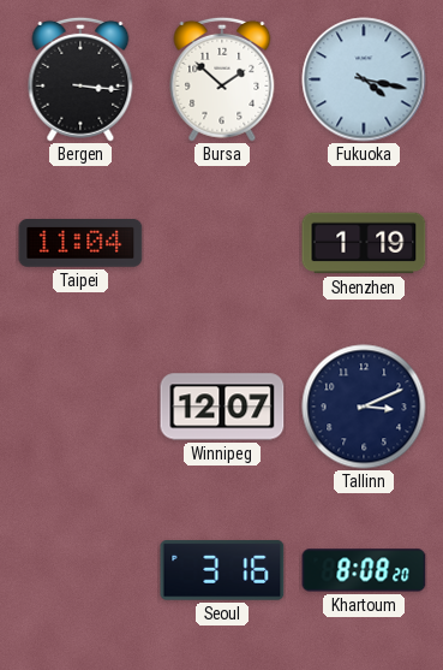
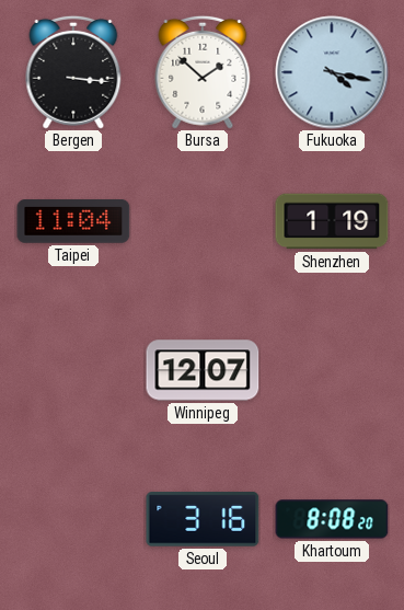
Tallinn: 3:11 -> none (364, 407)
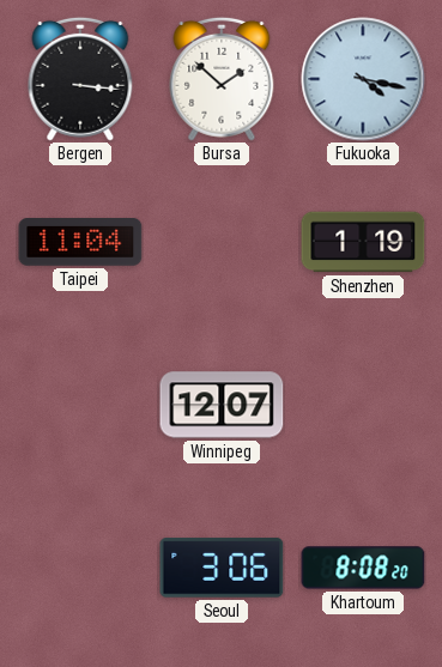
Seoul: 3:16 -> 3:06 (222, 568)
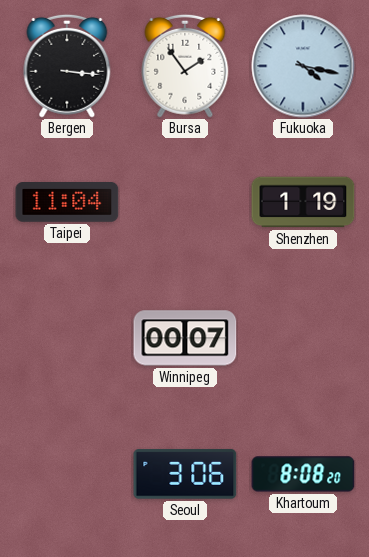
Bursa: 1:52 -> 1:54 (185, 66)
Winnipeg: 12:07 -> 00:07 (185, 338)
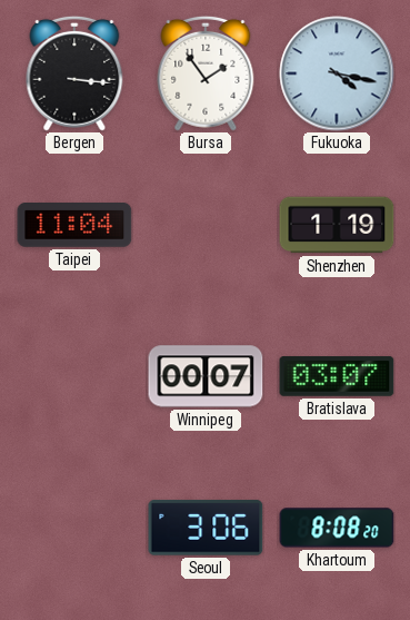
Bratislava: none -> 03:07 (337, 376)
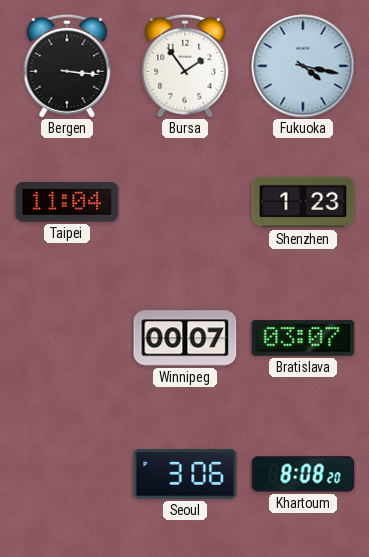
Shenzhen: 1:19 -> 1:23 (303, 202)
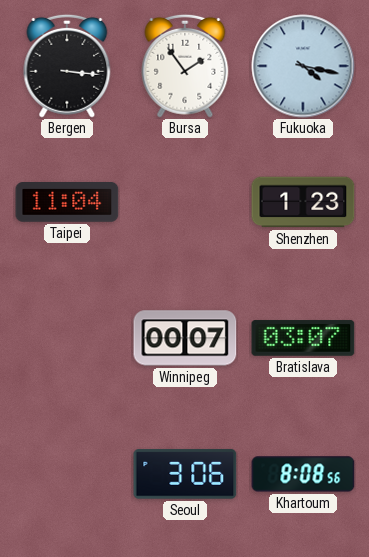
Khartoum: 8:08:20 -> 8:08:56 (303, 474)
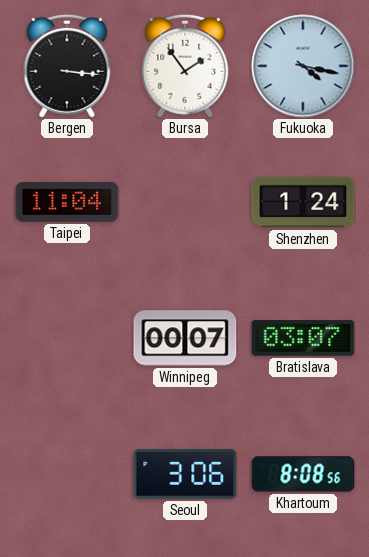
Shenzhen: 1:23 -> 1:24 (303, 202)
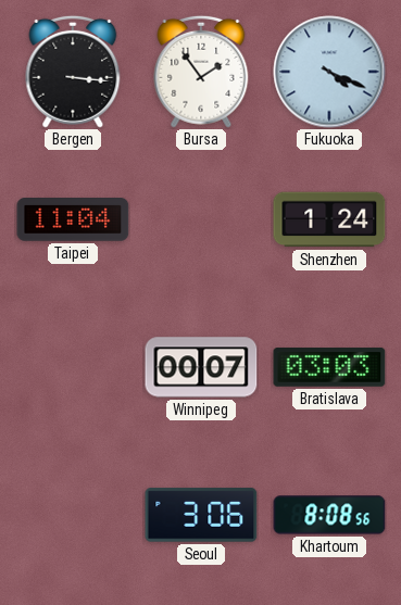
Fukuoka: 4:17 -> 4:19 (329, 72)
Bratislava: 03:07 -> 03:03 (329, 367)
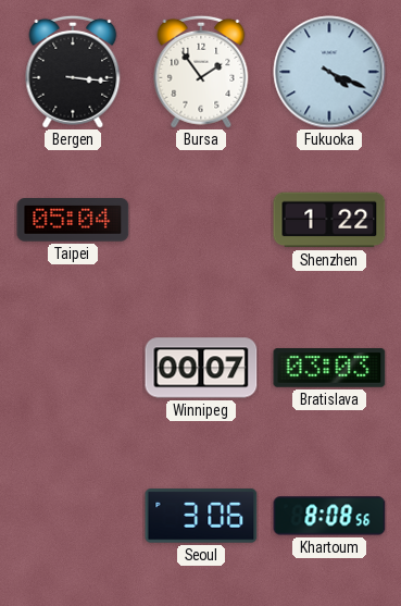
Taipei: 11:04 -> 05:04 (73, 221)
Shenzhen: 1:24 -> 1:22 (329, 220)
